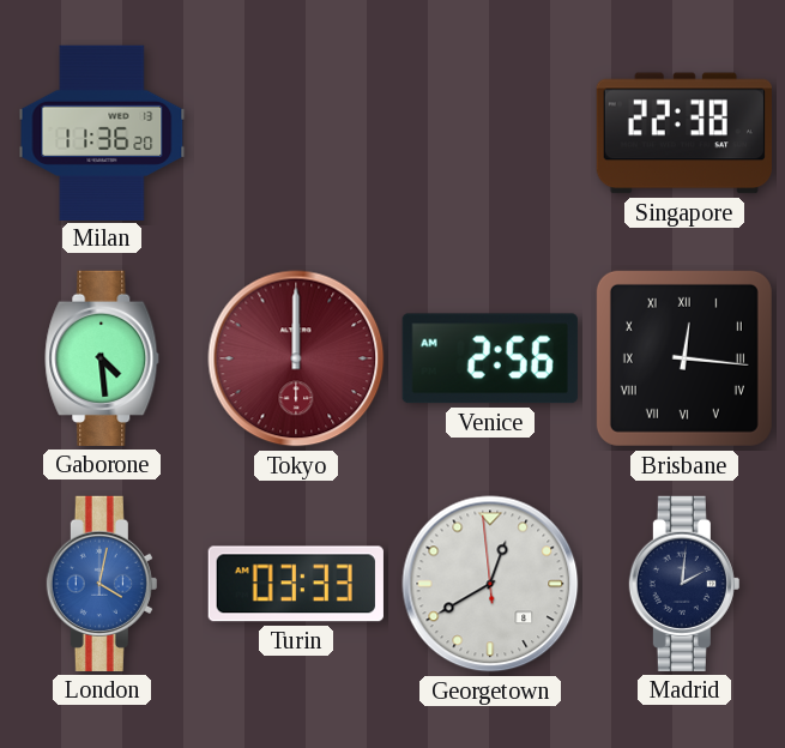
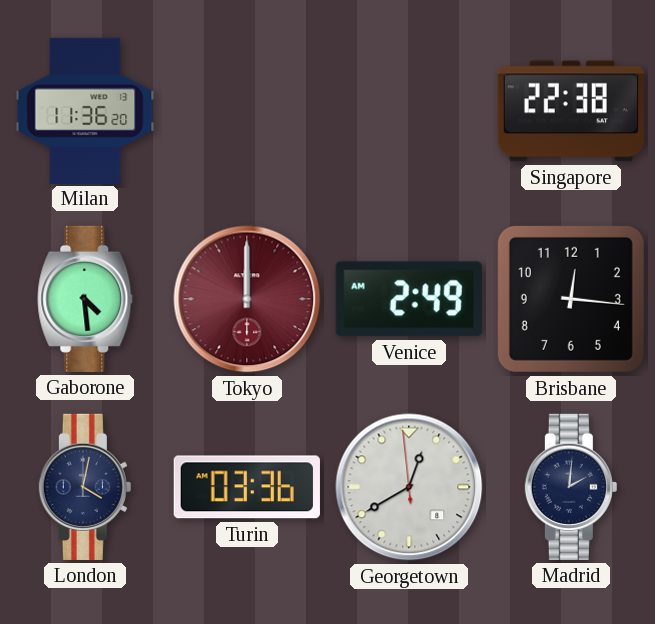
Venice: 2:56 -> 2:49 (409, 299)
Brisbane numerals: Roman -> Arabic (571, 299)
London dial: blue -> navy (85, 487)
Turin: 03:33 -> 03:36 (247, 487)
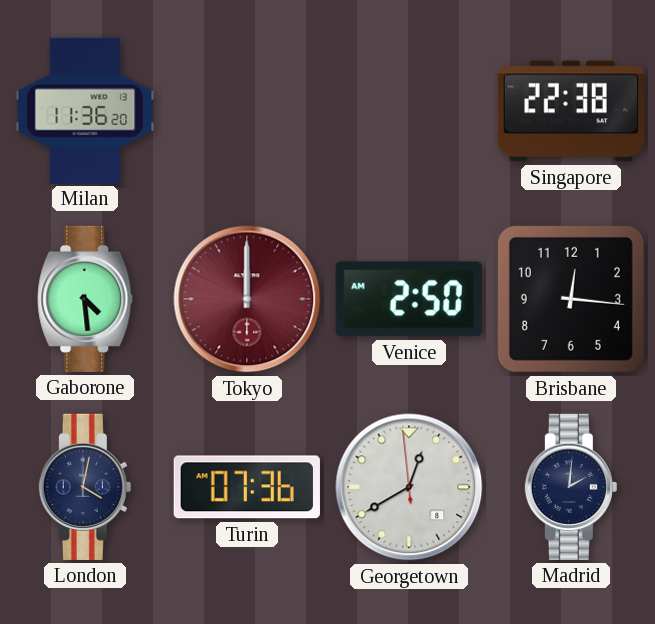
Venice: 2:49 -> 2:50 (409, 299)
Turin: 03:36 -> 07:36 (247, 487)
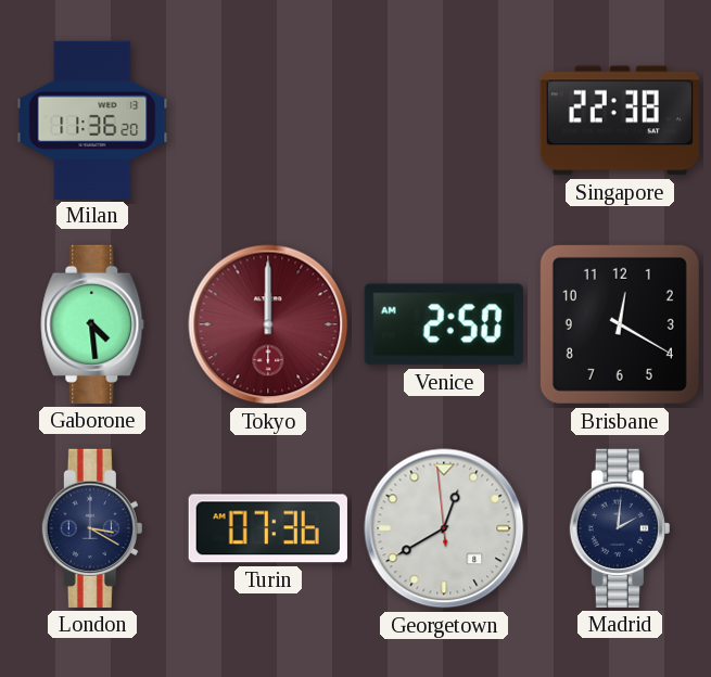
Brisbane: 12:16 -> 12:20 (620, 324)
London: 4:02 -> 3:20 (92, 528)
